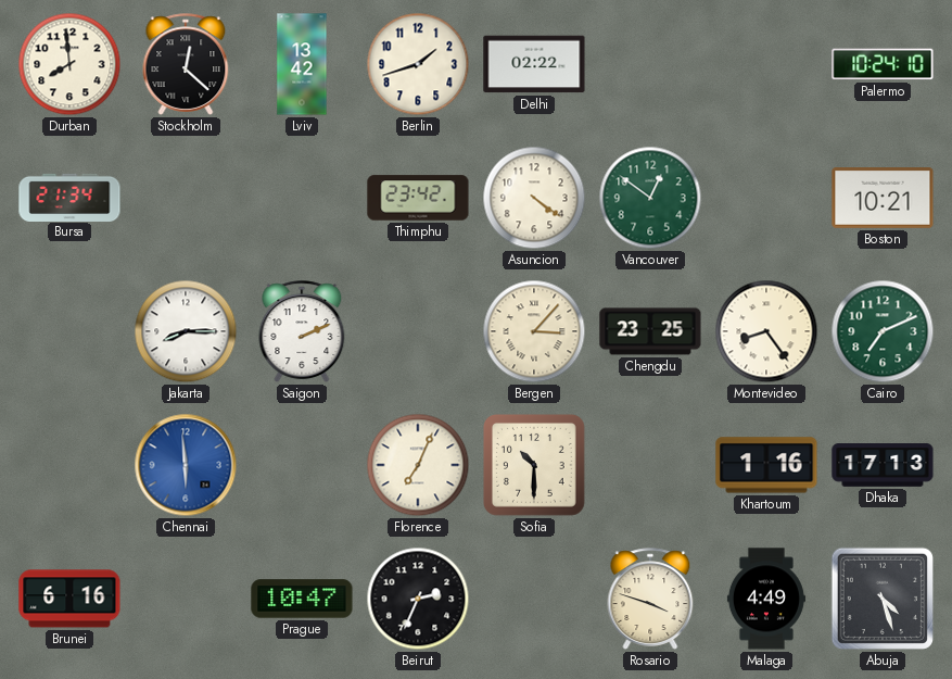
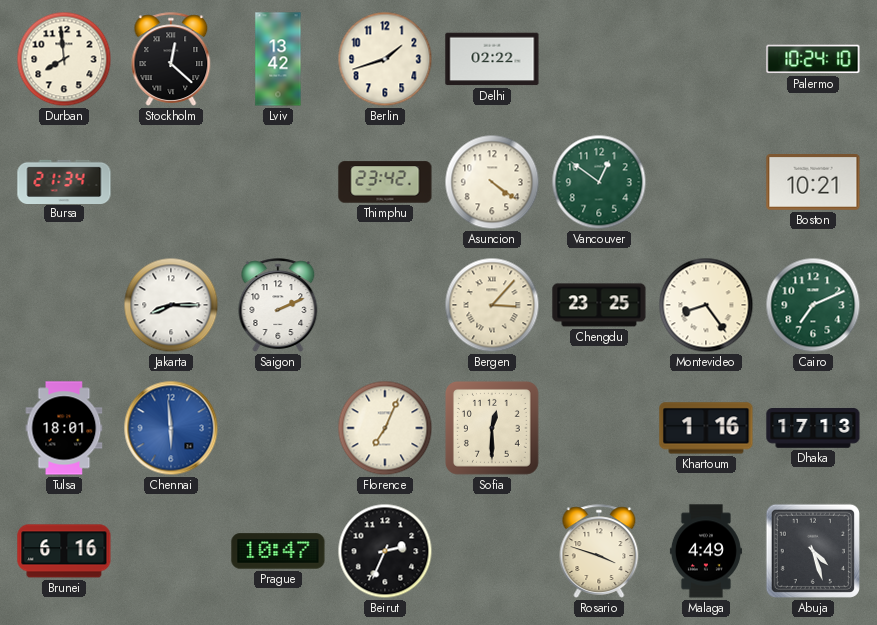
Tulsa: none -> 18:01 (64, 428)
Sofia: 10:30 -> 12:30 (493, 429)
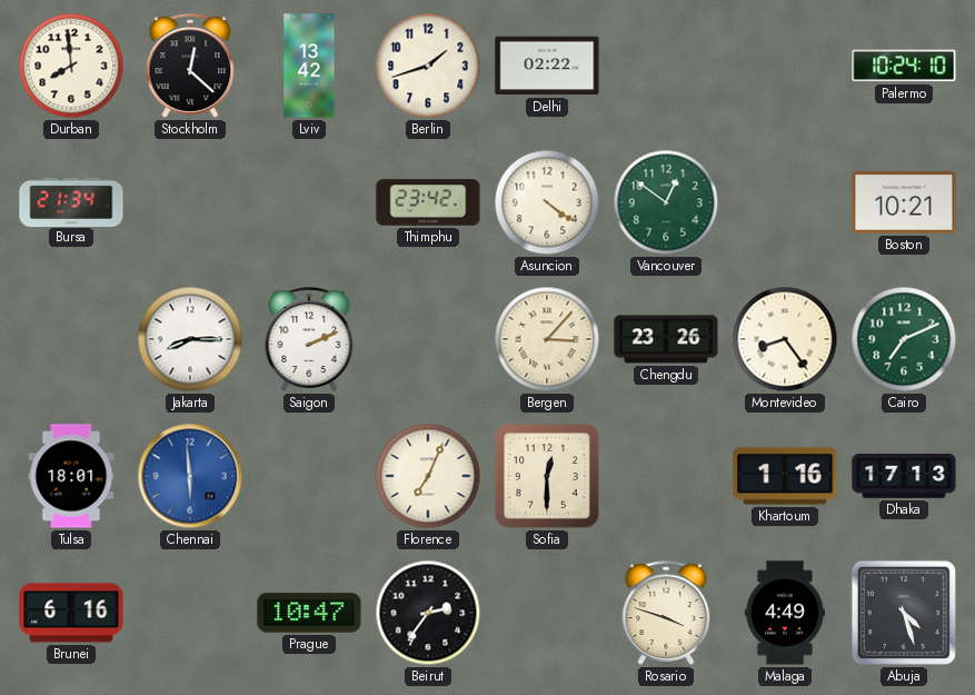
Chengdu: 23:25 -> 23:26 (666, 339)
Beirut: 2:34 -> 2:36 (428, 613)
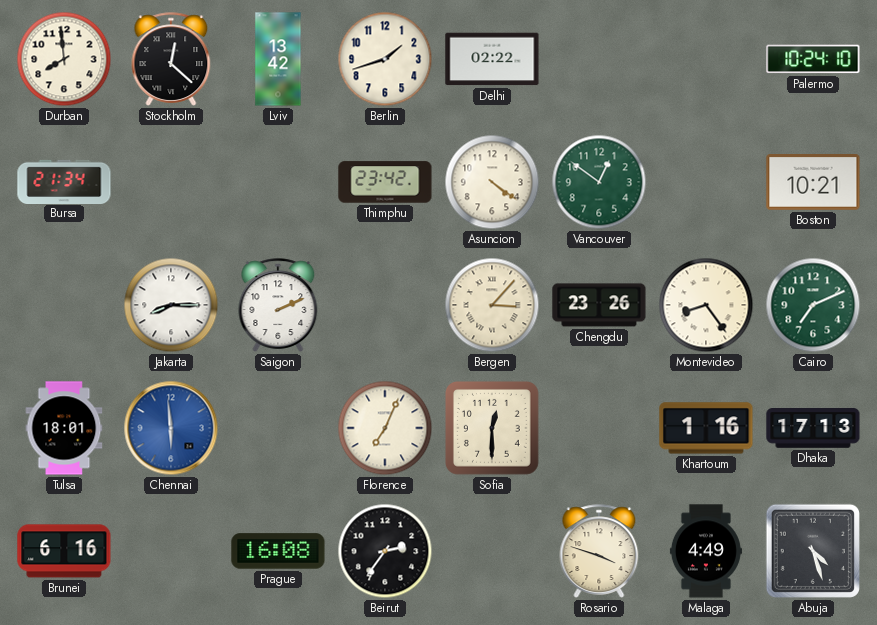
Prague: 10:47 -> 16:08 (278, 551)
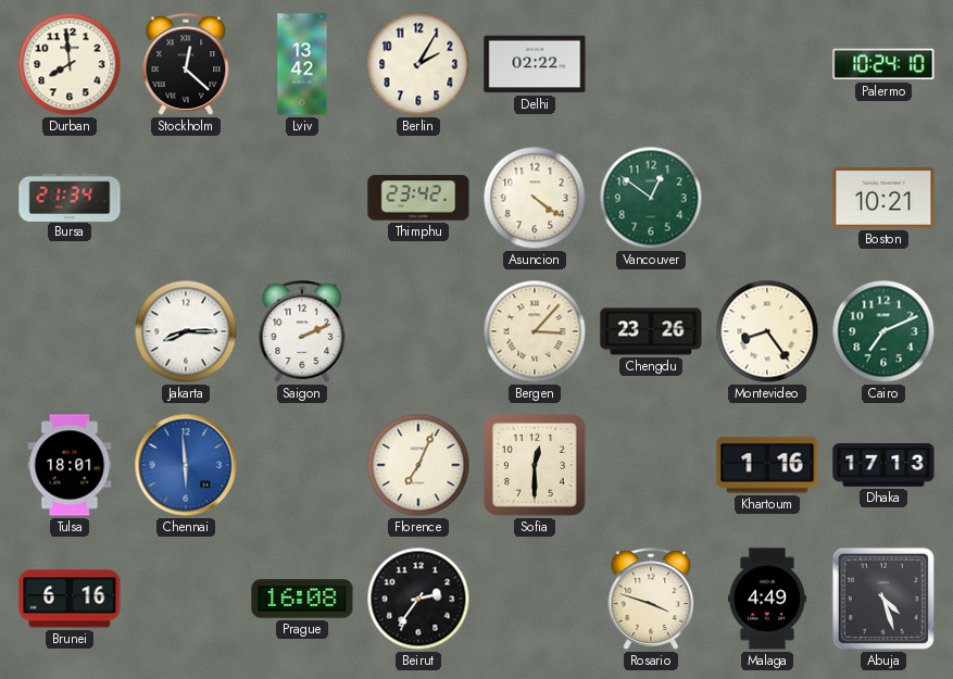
Berlin: 1:42 -> 2:05 (418, 64)
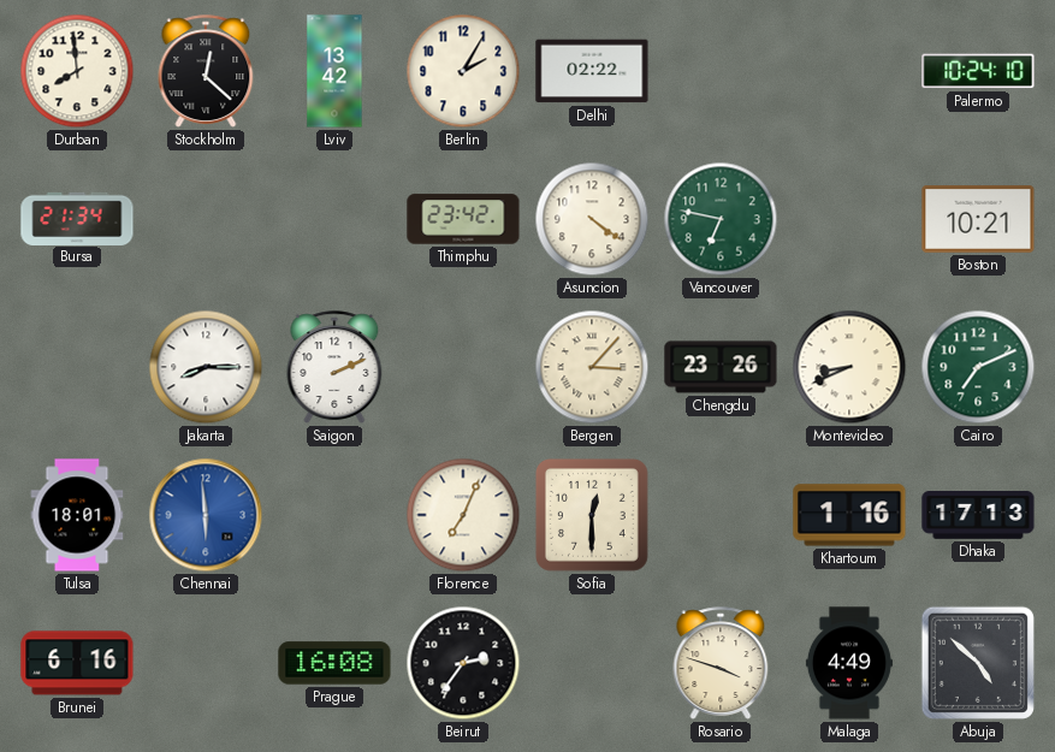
Vancouver: 12:51 -> 6:47 (721, 219)
Montevideo: 8:24 -> 8:41 (849, 367)
Abuja: 4:27 -> 4:52 (978, 663)
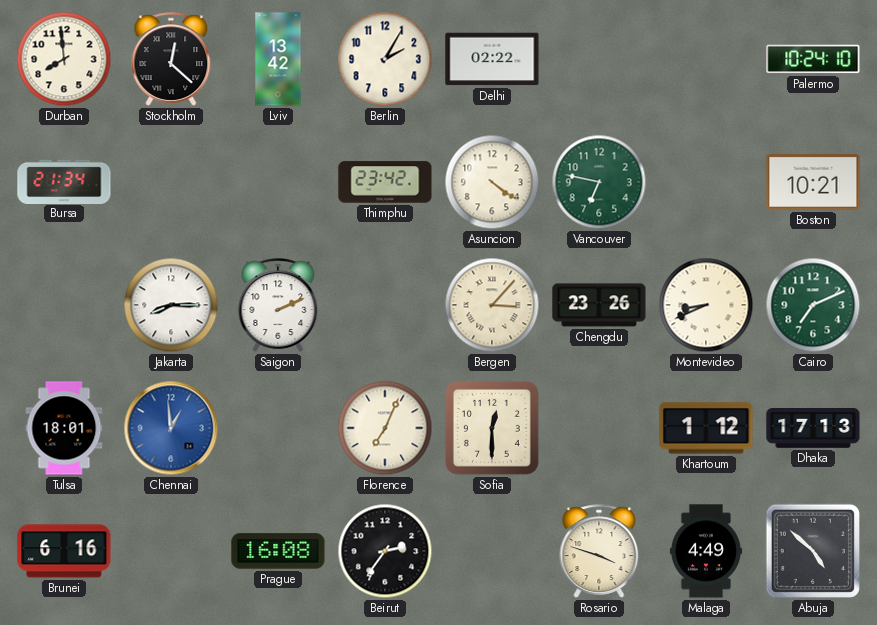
Chennai: 5:59 -> 12:59 (171, 428)
Khartoum: 1:16 -> 1:12 (706, 428)
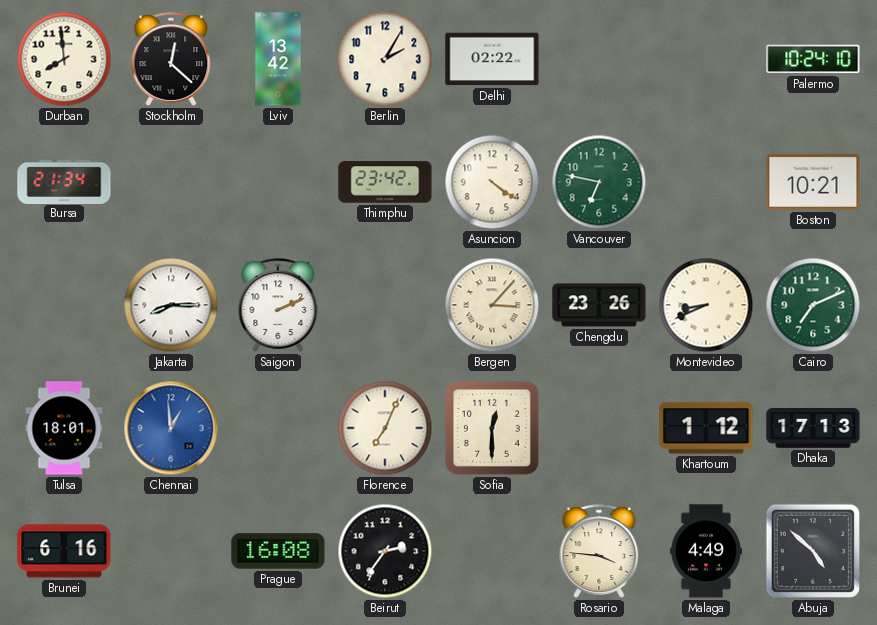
Rosario: 3:48 -> 3:46 (599, 551)
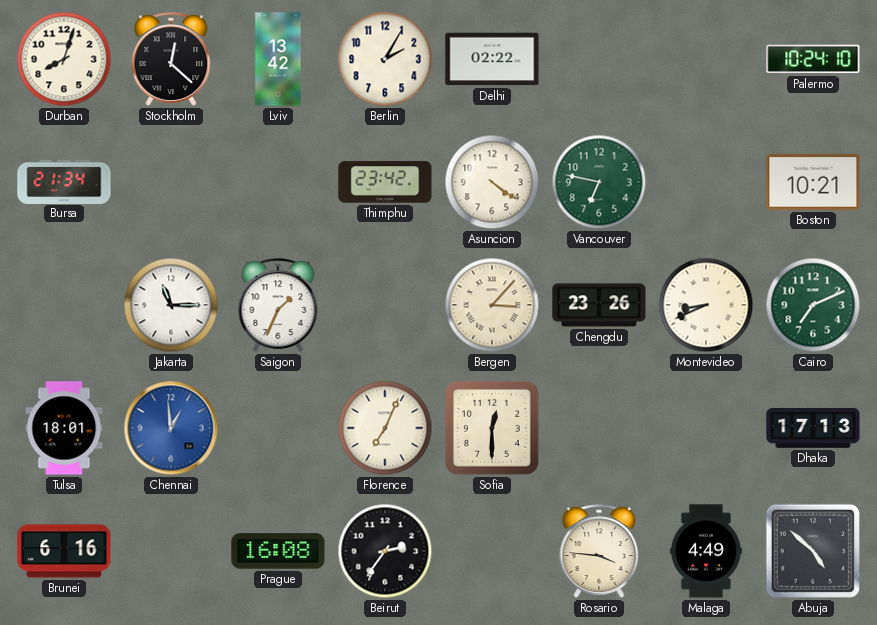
Durban: 7:59 -> 8:03 (64, 59)
Jakarta: 8:15 -> 11:15 (171, 305)
Saigon: 2:11 -> 1:34 (278, 305)
Khartoum: 1:12 -> none (706, 428)
